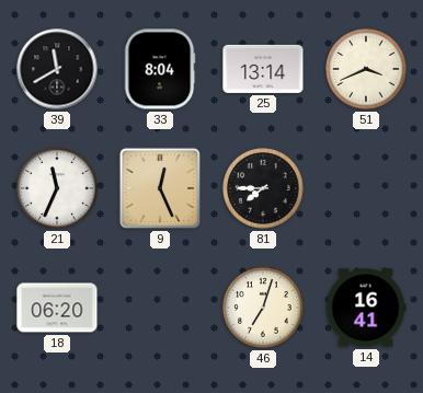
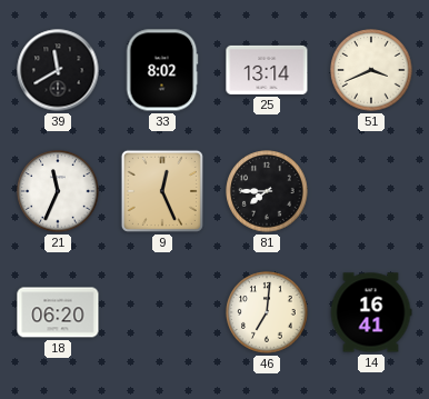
33: 8:04 -> 8:02 (162, 70)
46: 7:03 -> 7:01 (267, 312)
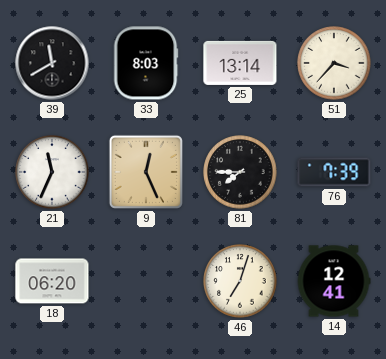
33: 8:02 -> 8:03 (146, 63)
51: 3:41 -> 3:37 (334, 63)
76: none -> 7:39 (334, 172)
46: 7:01 -> 7:03 (240, 281)
14: 16:41 -> 12:41 (334, 281)
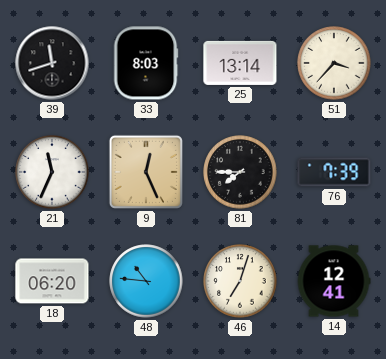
39: 11:40 -> 11:42 (52, 63)
48: none -> 10:46 (146, 281)
